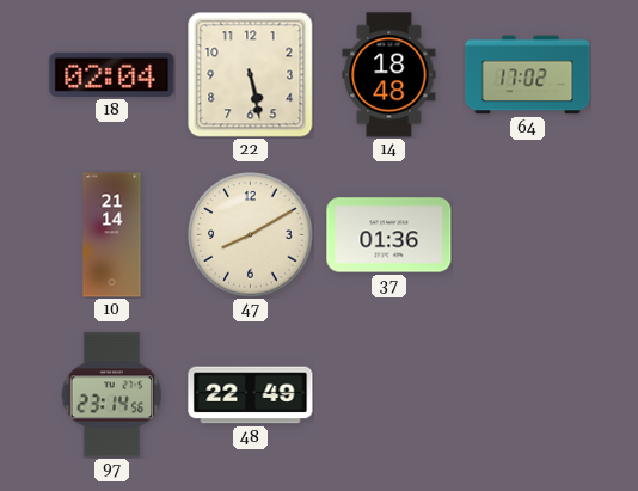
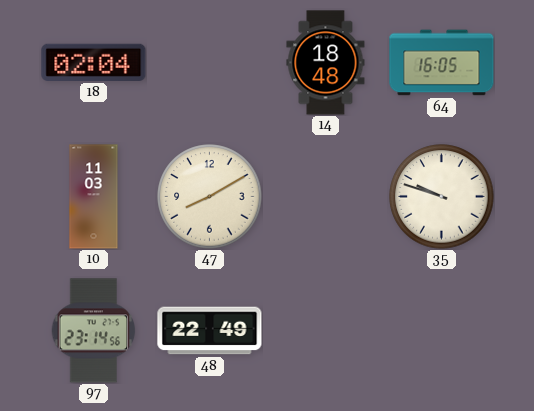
22: 5:28 -> none (250, 74)
64: 17:02 -> 16:05 (442, 63)
10: 21:14 -> 11:03 (94, 197)
37: 01:36 -> none (389, 235)
35: none -> 9:48 (442, 197)
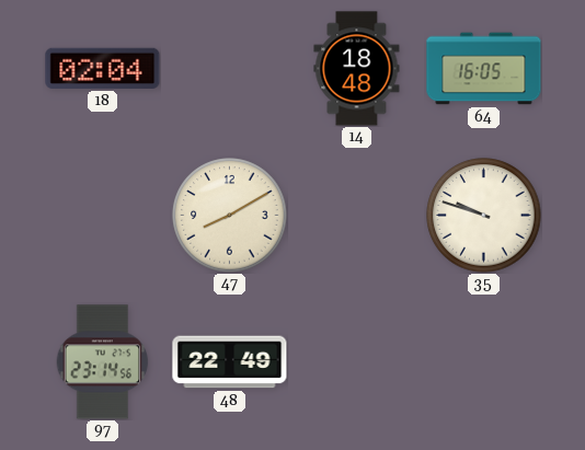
10: 11:03 -> none (94, 197)
